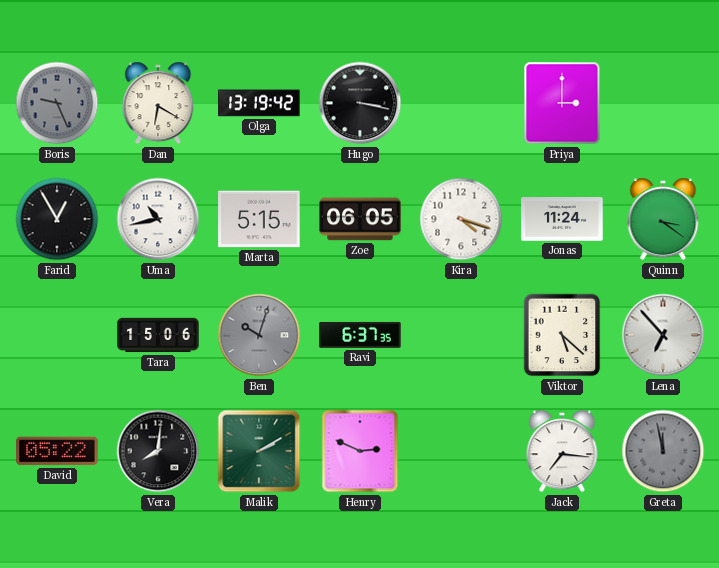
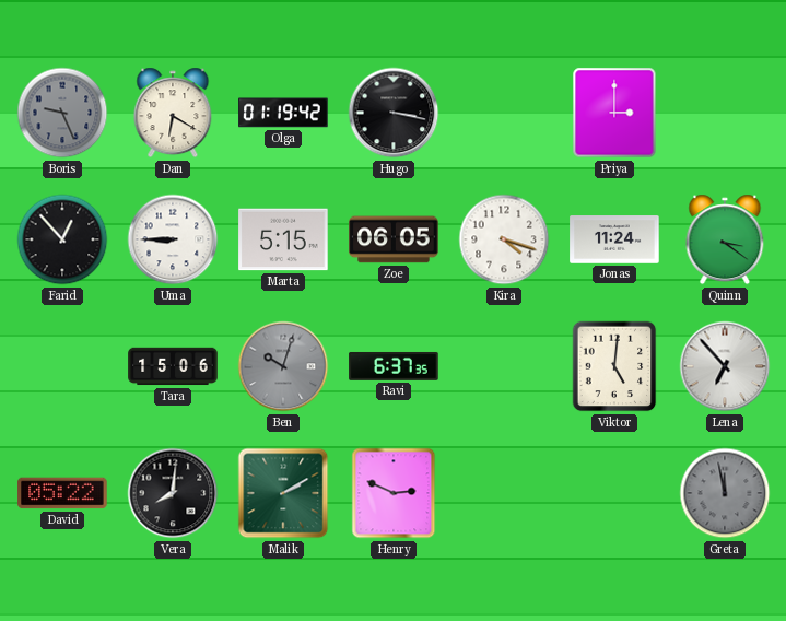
Olga: 13:19 -> 01:19 (283, 113)
Farid: 12:55 -> 12:53 (62, 239)
Uma: 10:43 -> 8:45 (173, 239)
Viktor: 5:22 -> 5:01 (614, 366)
Jack: 7:16 -> none (562, 451)
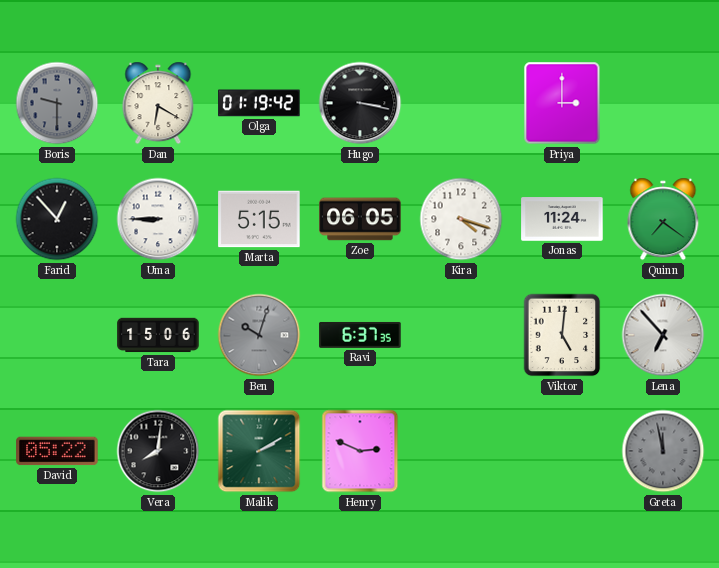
Boris: 9:26 -> 9:30 (57, 103)
Quinn: 3:21 -> 7:21 (663, 219)
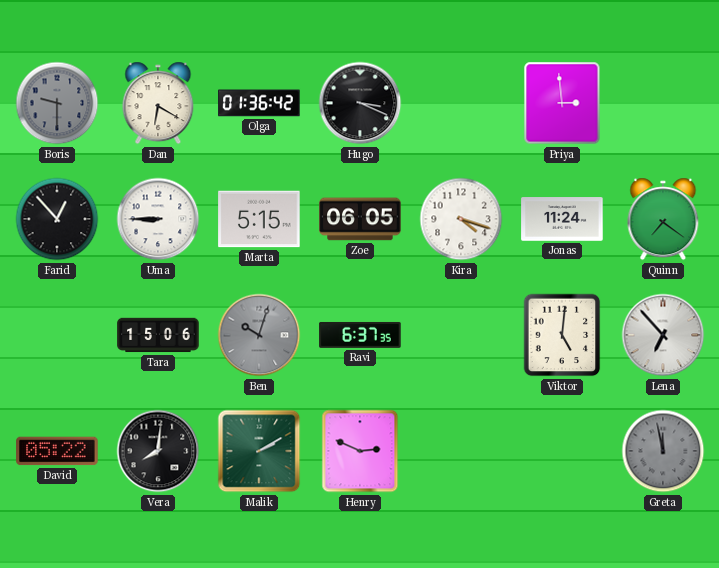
Olga: 01:19 -> 01:36 (259, 103)
Hugo: 3:17 -> 3:19 (360, 103)
Priya: 3:00 -> 2:59 (562, 103)
